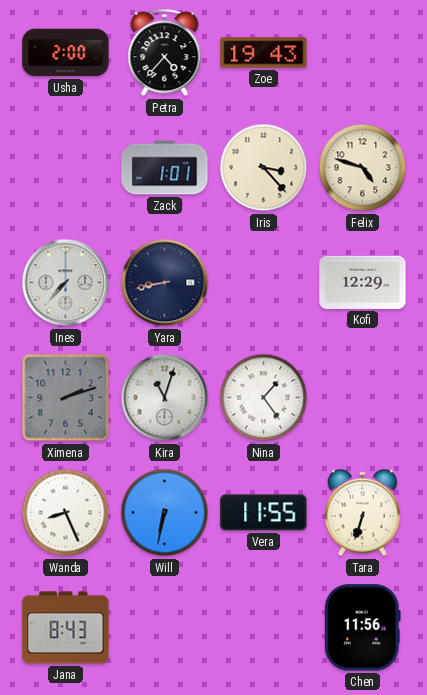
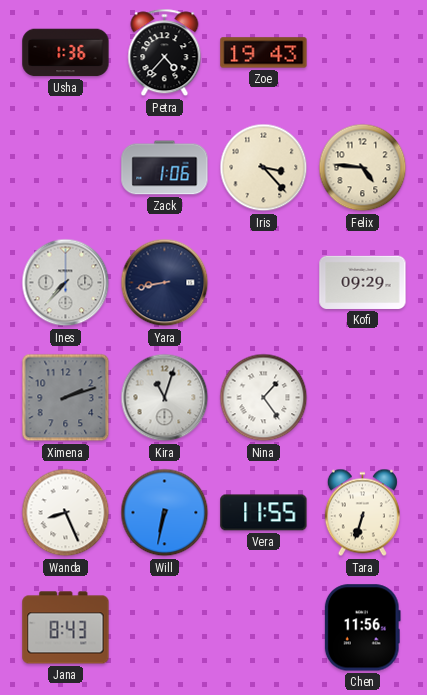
Usha: 2:00 -> 1:36 (66, 53)
Zack: 1:01 -> 1:06 (165, 168)
Felix: 4:48 -> 4:46 (363, 168)
Kofi: 12:29 -> 09:29 (363, 282)
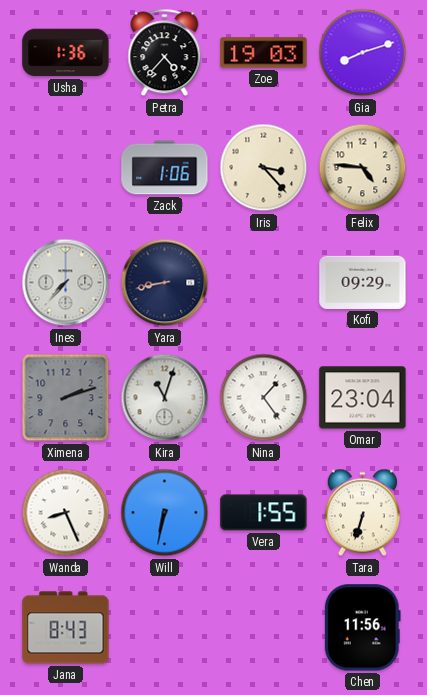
Zoe: 19:43 -> 19:03 (264, 53)
Gia: none -> 8:12 (363, 53)
Omar: none -> 23:04 (363, 398)
Vera: 11:55 -> 1:55 (264, 513)
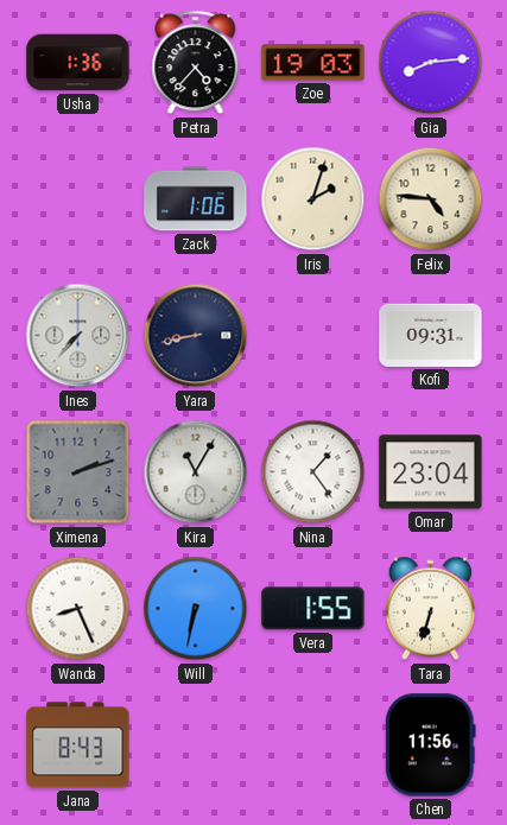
Gia: 8:12 -> 8:14 (431, 63)
Iris: 3:23 -> 2:03 (313, 199)
Kofi: 09:29 -> 09:31 (431, 335)
Kira: 11:03 -> 11:05 (196, 472)
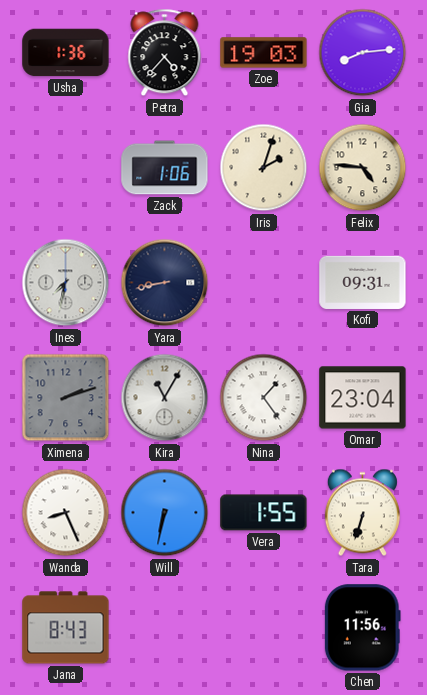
Ines: 7:37 -> 7:32 (66, 283)
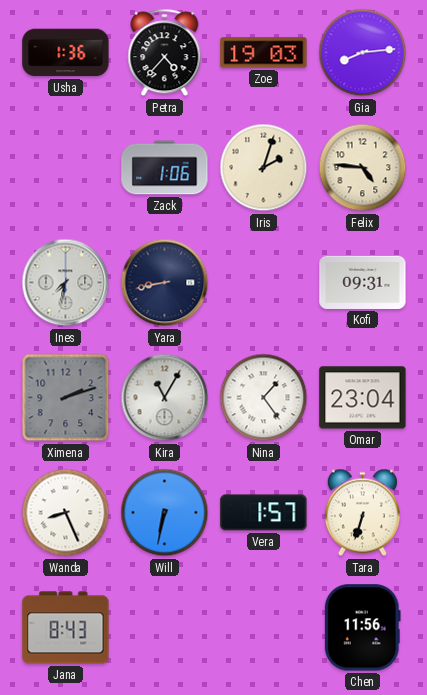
Vera: 1:55 -> 1:57 (264, 513)
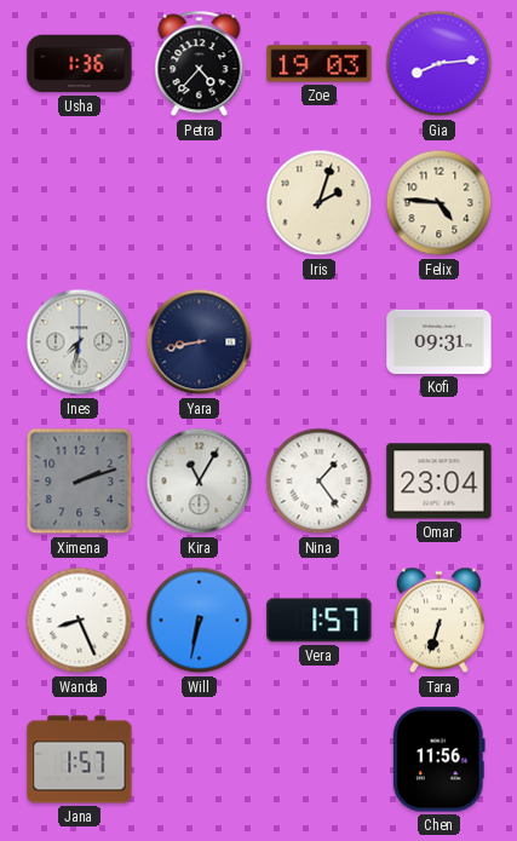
Zack: 1:06 -> none (165, 168)
Jana: 8:43 -> 1:57 (80, 760)
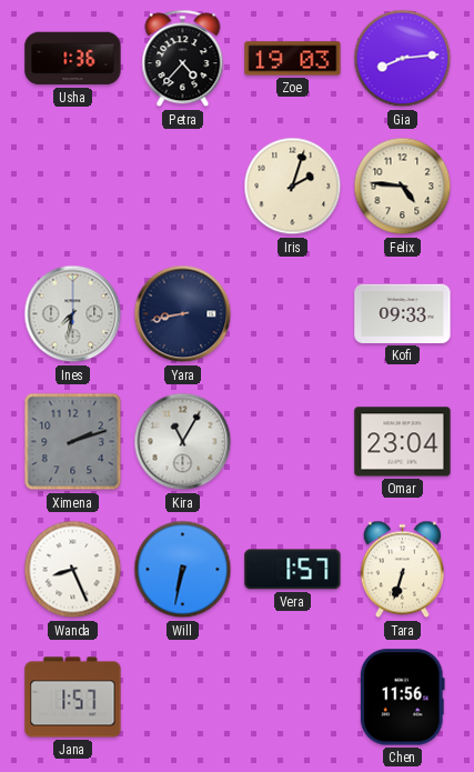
Kofi: 09:31 -> 09:33 (403, 313)
Nina: 1:24 -> none (320, 482)
